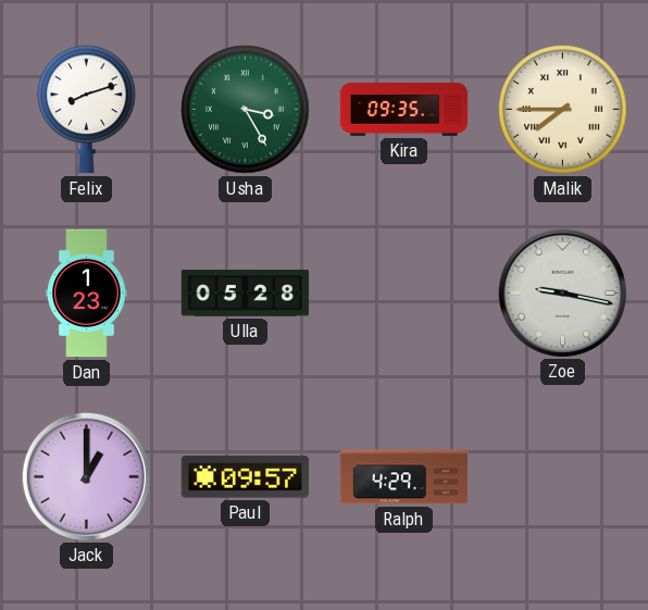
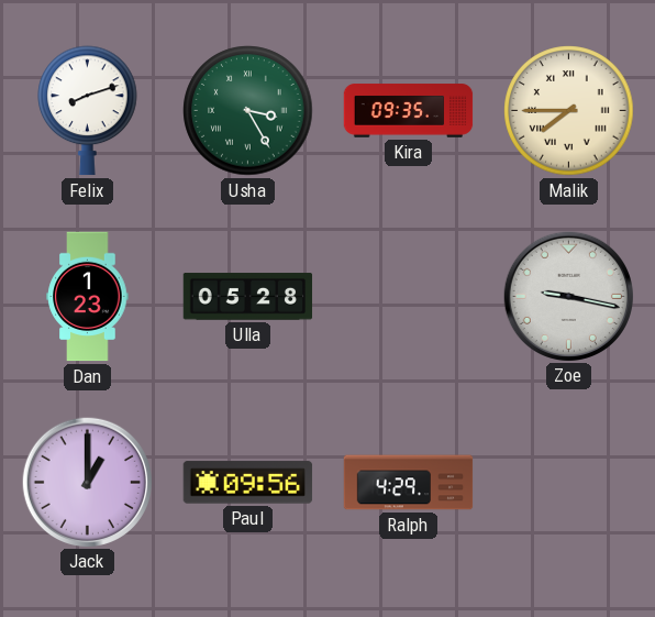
Paul: 09:57 -> 09:56 (248, 483)
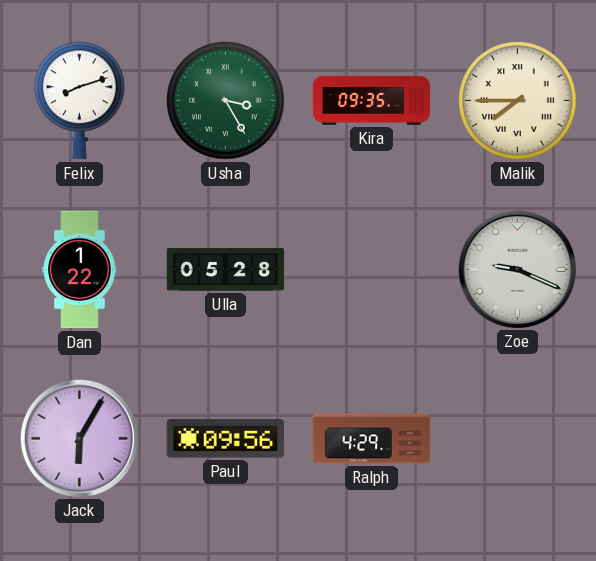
Dan: 1:23 -> 1:22 (80, 270)
Zoe: 9:17 -> 9:19 (517, 269)
Jack: 1:00 -> 6:05 (79, 438)
